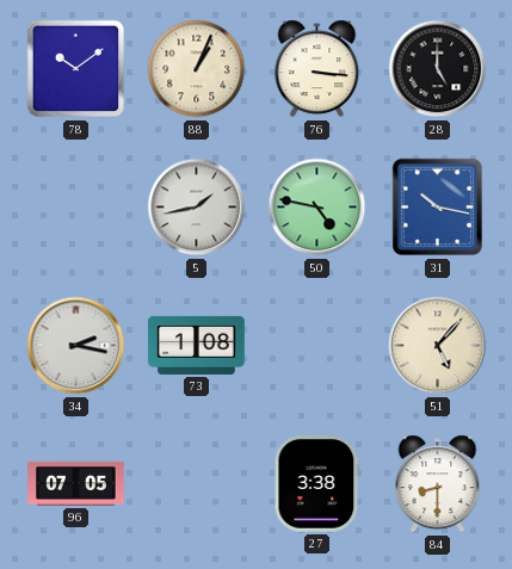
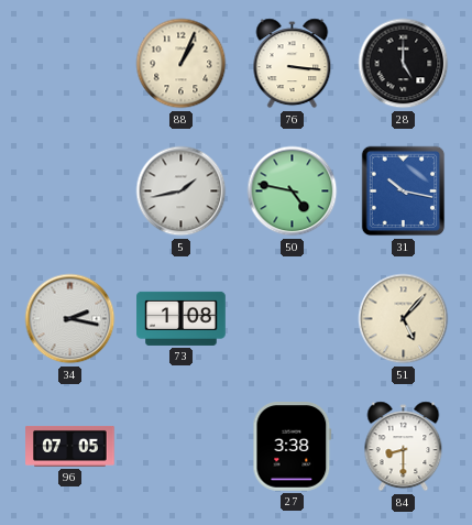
78: 10:09 -> none (76, 69)
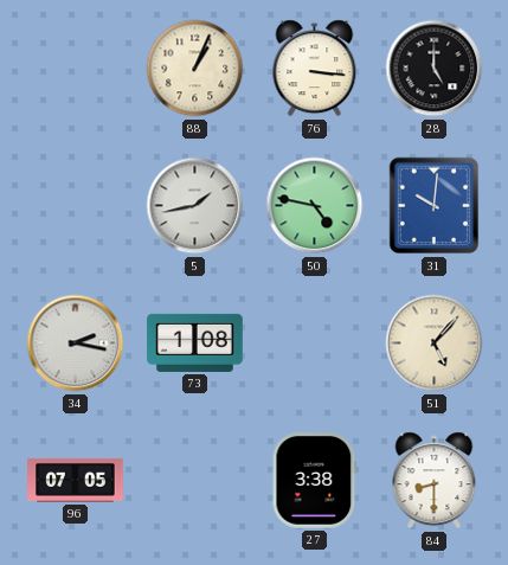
31: 10:17 -> 10:01 (435, 206)
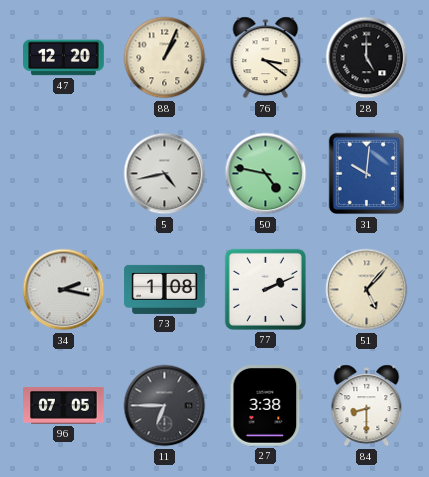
47: none -> 12:20 (64, 58)
76: 3:16 -> 3:21 (266, 58)
5: 1:43 -> 4:43 (165, 174)
77: none -> 2:11 (265, 289)
11: none -> 6:45 (165, 406)
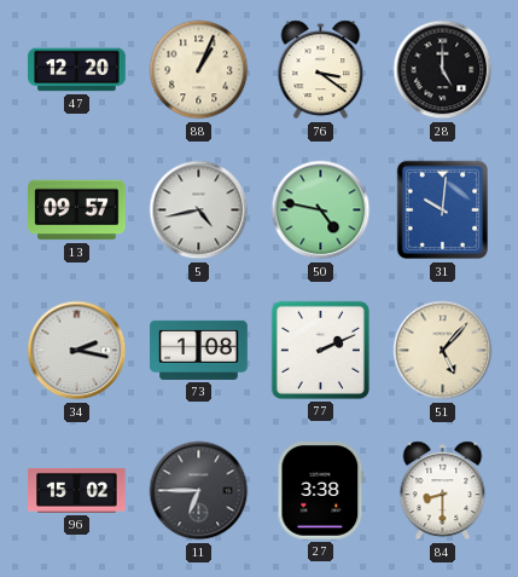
13: none -> 09:57 (77, 210)
96: 07:05 -> 15:02 (77, 490)
